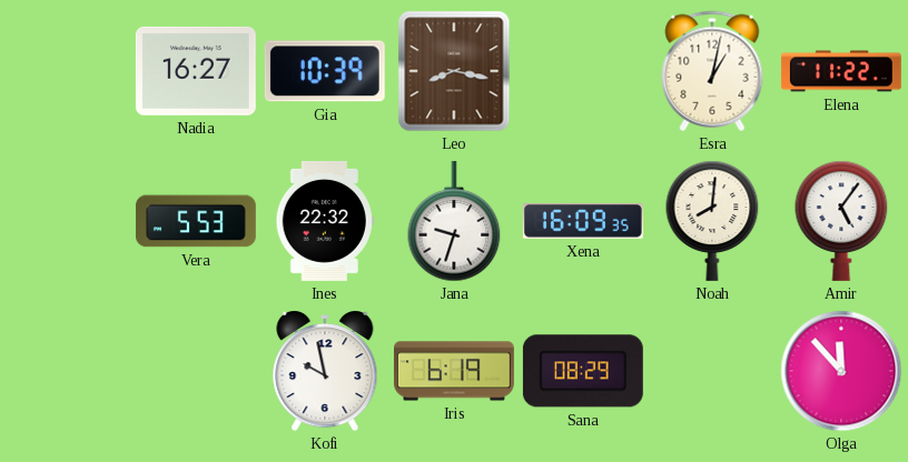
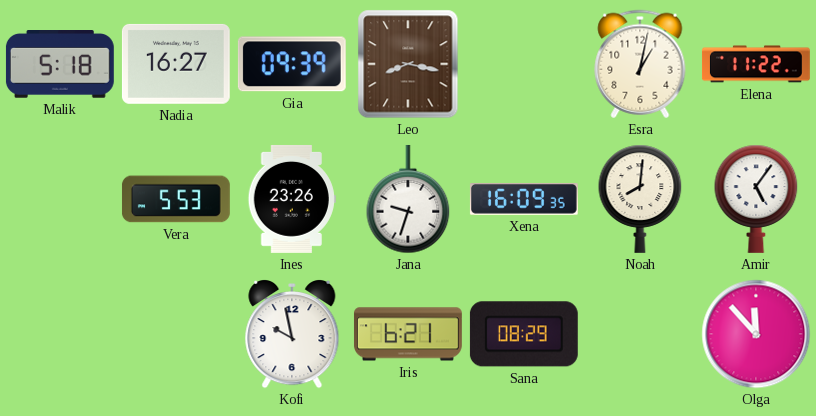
Malik: none -> 5:18 (60, 65)
Gia: 10:39 -> 09:39 (292, 64)
Ines: 22:32 -> 23:26 (292, 199)
Iris: 6:19 -> 6:21 (408, 334)
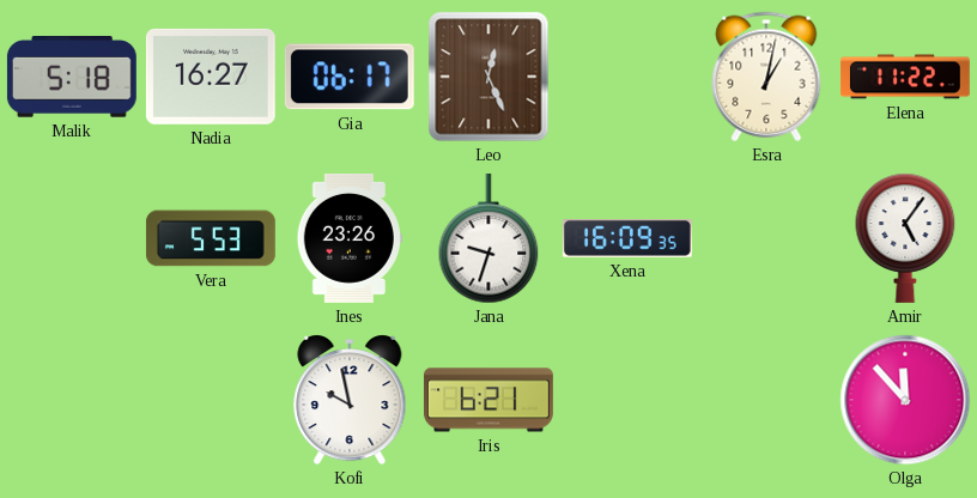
Gia: 09:39 -> 06:17 (350, 77)
Leo: 8:17 -> 12:26 (488, 77)
Noah: 8:01 -> none (640, 199)
Sana: 08:29 -> none (524, 334)
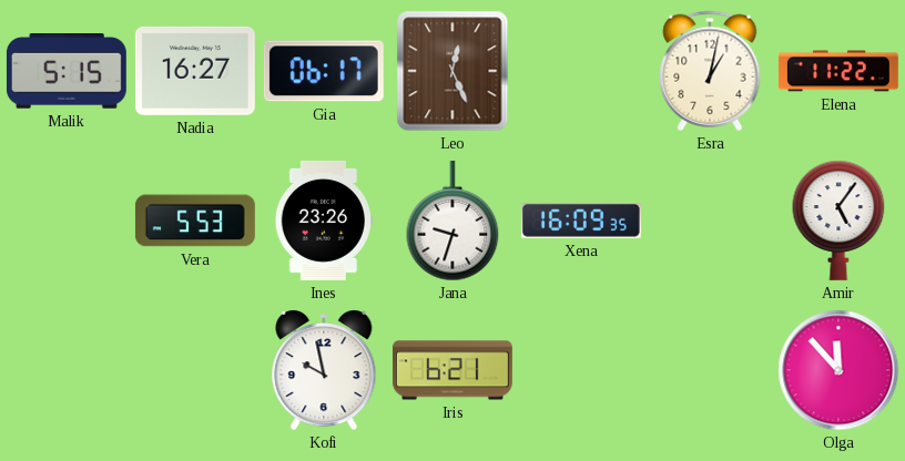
Malik: 5:18 -> 5:15 (67, 72)
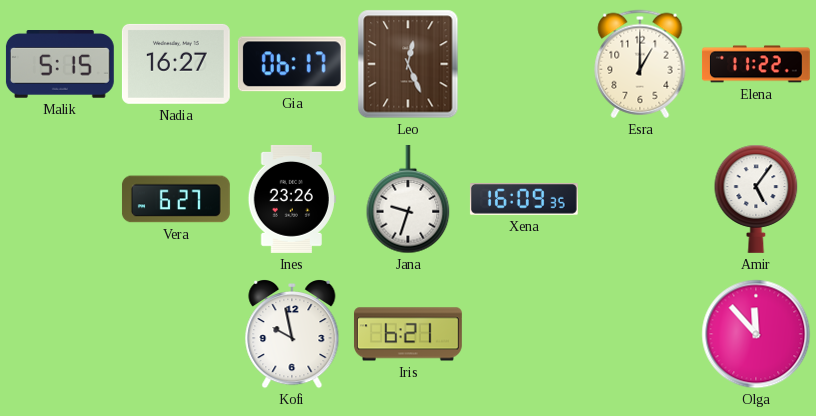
Esra: 1:02 -> 1:00 (640, 64)
Vera: 5:53 -> 6:27 (176, 199)
